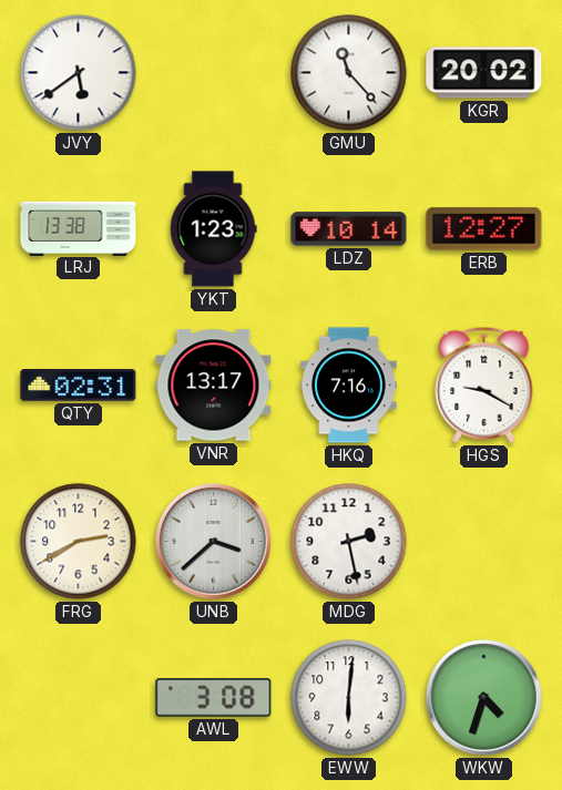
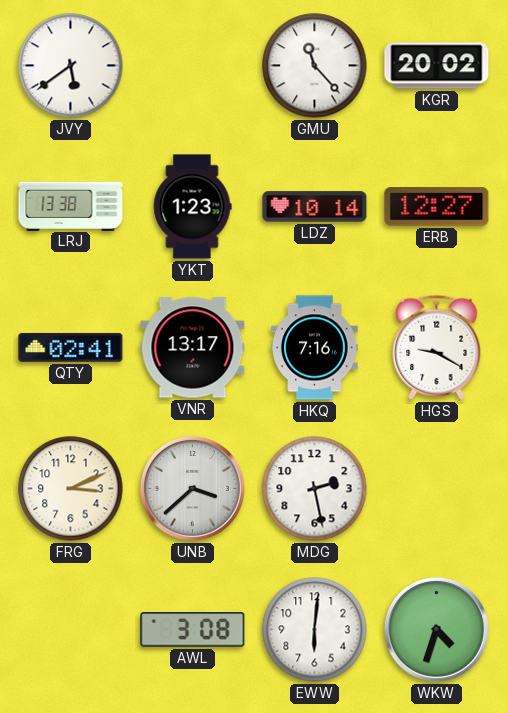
QTY: 02:31 -> 02:41 (71, 348)
FRG: 2:40 -> 3:11 (71, 489)
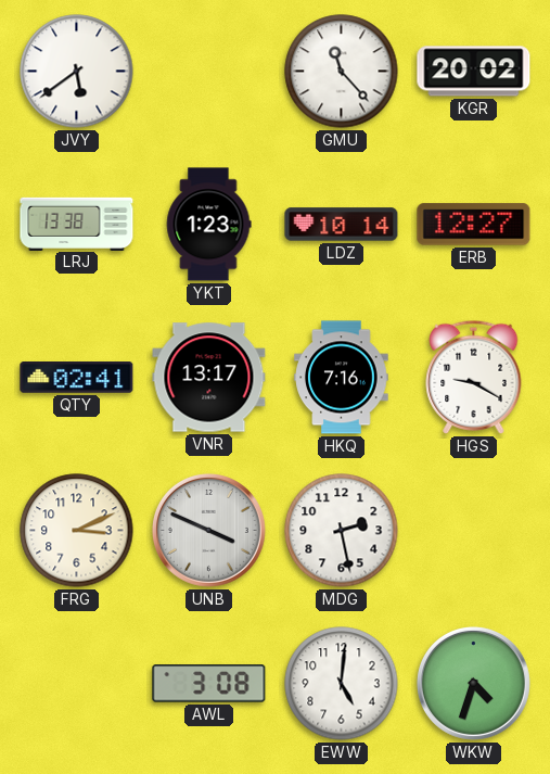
UNB: 3:38 -> 3:49 (208, 530)
EWW: 6:01 -> 5:01 (342, 684)
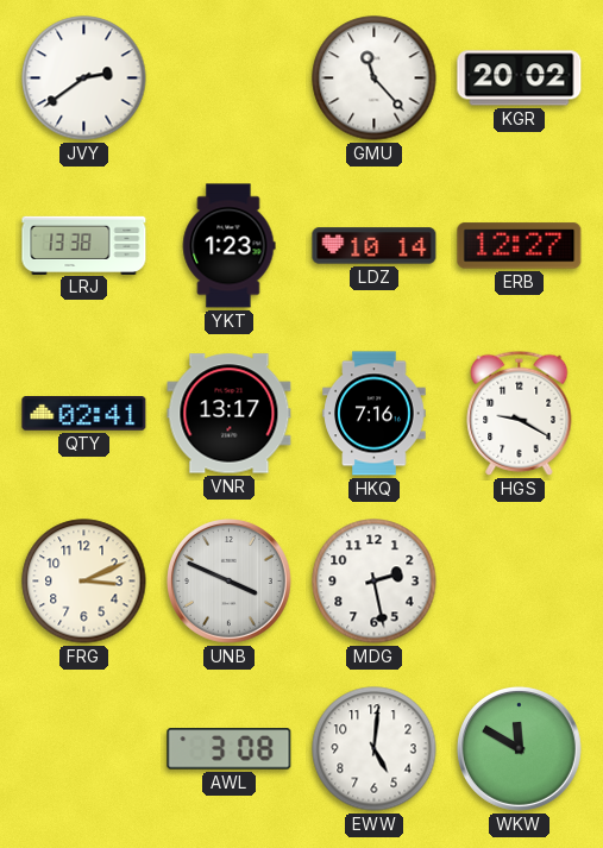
JVY: 5:39 -> 2:39 (84, 78)
WKW: 4:33 -> 11:50 (519, 748)
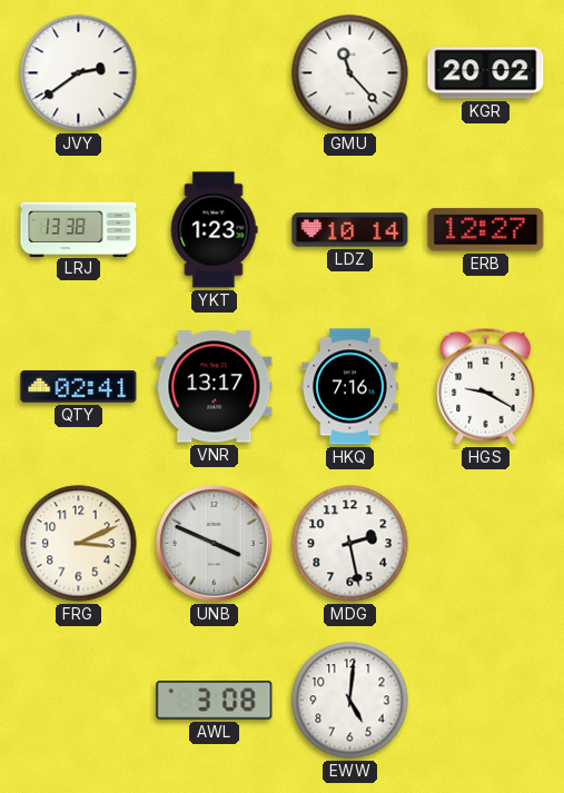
WKW: 11:50 -> none (519, 748)
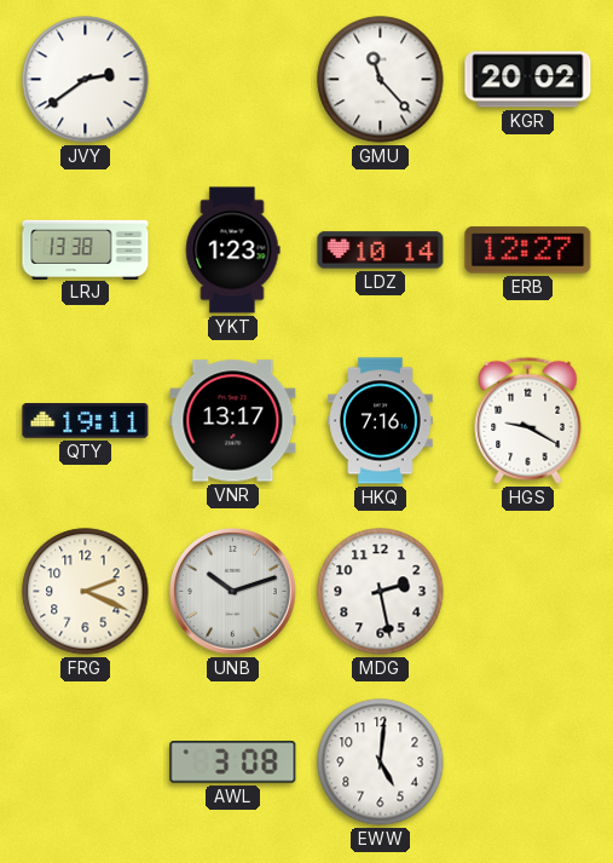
QTY: 02:41 -> 19:11 (86, 421)
FRG: 3:11 -> 2:19 (86, 592)
UNB: 3:49 -> 10:12 (232, 591)
